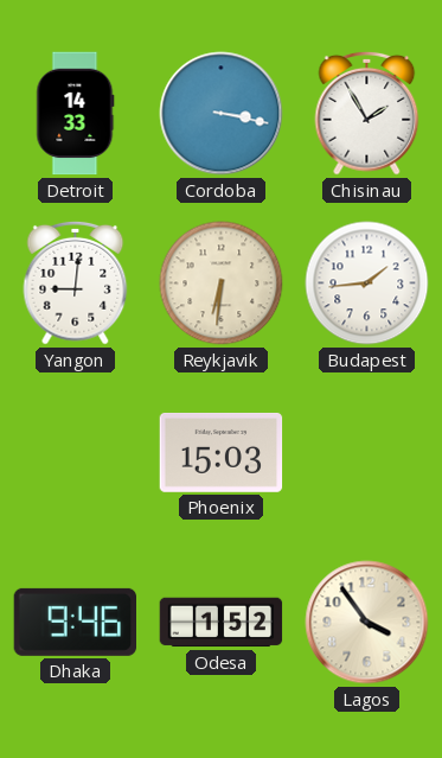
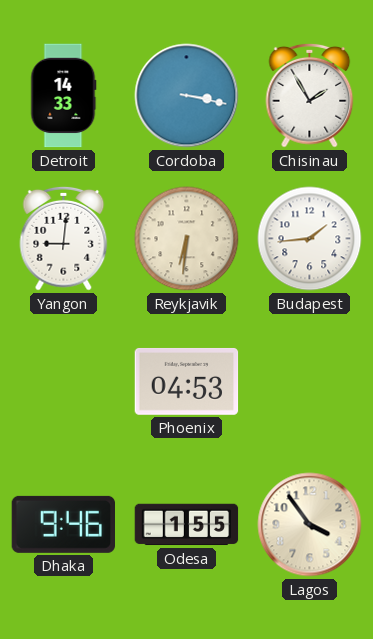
Phoenix: 15:03 -> 04:53 (187, 381)
Odesa: 1:52 -> 1:55 (187, 525)
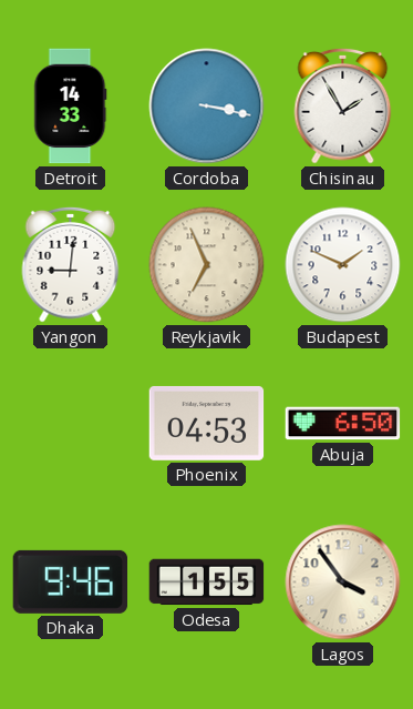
Reykjavik: 6:31 -> 6:56 (207, 265)
Budapest: 1:44 -> 1:49 (343, 265)
Abuja: none -> 6:50 (343, 424)
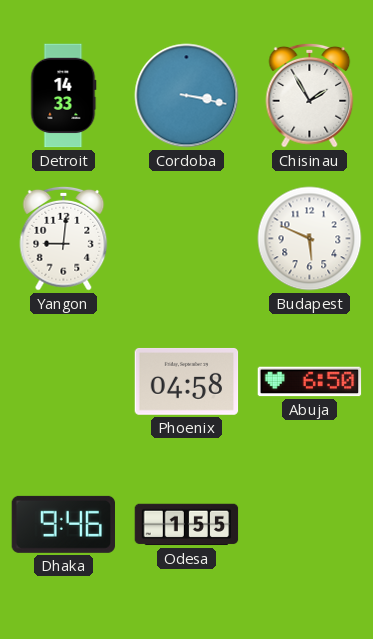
Reykjavik: 6:56 -> none (207, 265)
Budapest: 1:49 -> 5:49 (310, 239)
Phoenix: 04:53 -> 04:58 (187, 381)
Lagos: 3:54 -> none (343, 583)
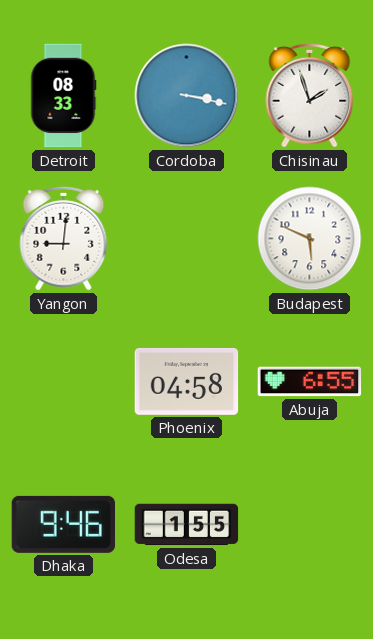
Detroit: 14:33 -> 08:33 (64, 96)
Chisinau: 1:55 -> 1:57 (310, 95)
Abuja: 6:50 -> 6:55 (310, 382)
